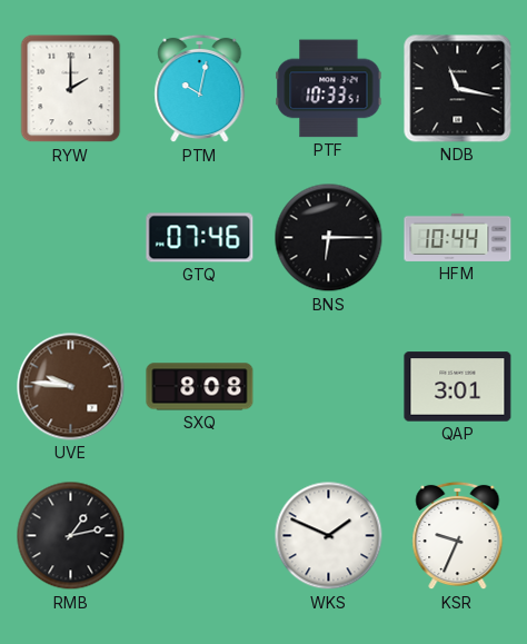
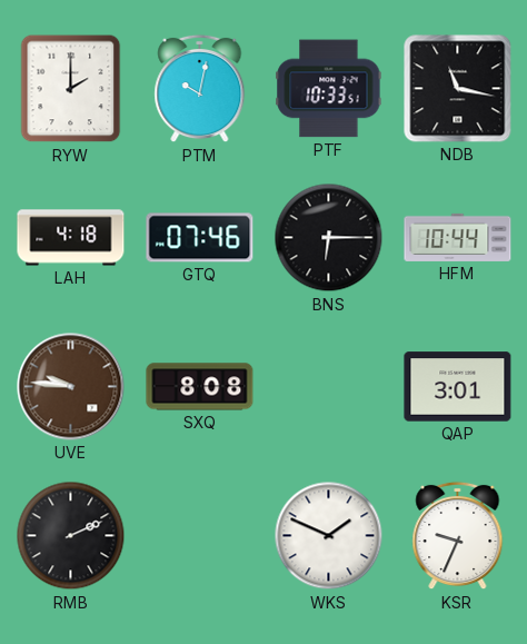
LAH: none -> 4:18 (71, 238)
RMB: 1:13 -> 2:11 (71, 536)
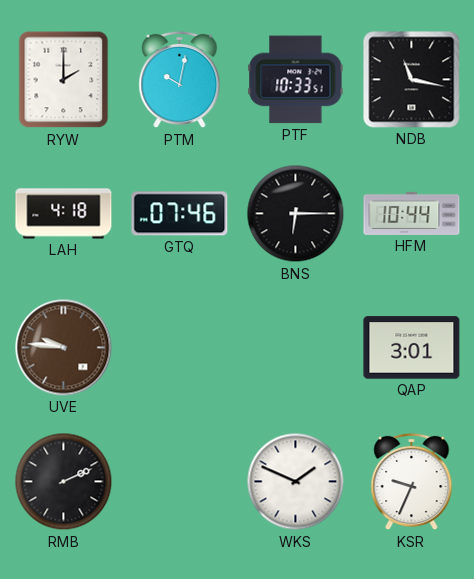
SXQ: 8:08 -> none (200, 387)
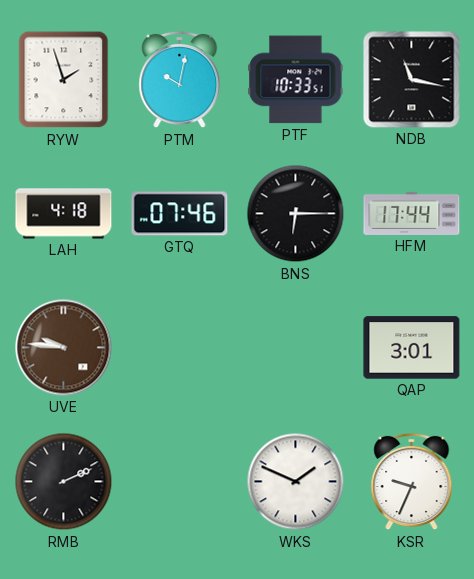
RYW: 2:00 -> 1:57 (64, 80)
HFM: 10:44 -> 17:44 (412, 213)
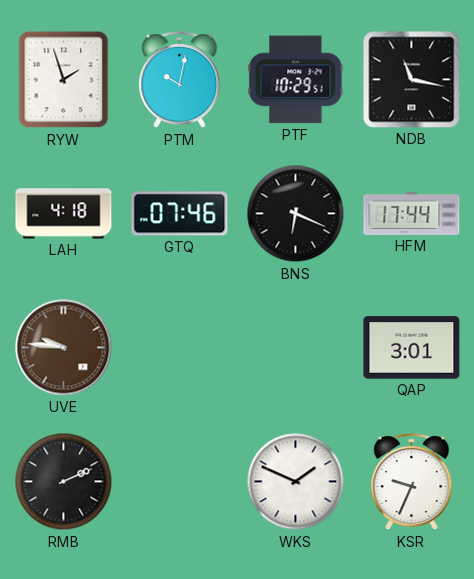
PTF: 10:33 -> 10:29 (296, 80)
BNS: 6:15 -> 6:19 (296, 214)
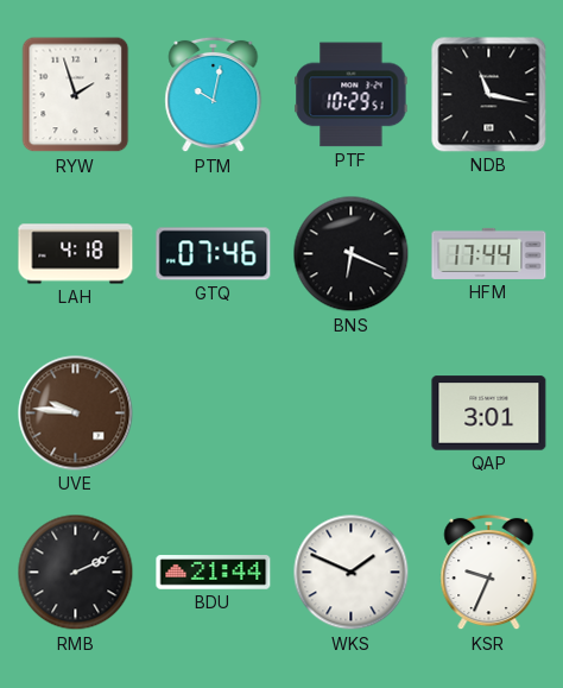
BDU: none -> 21:44 (214, 573)
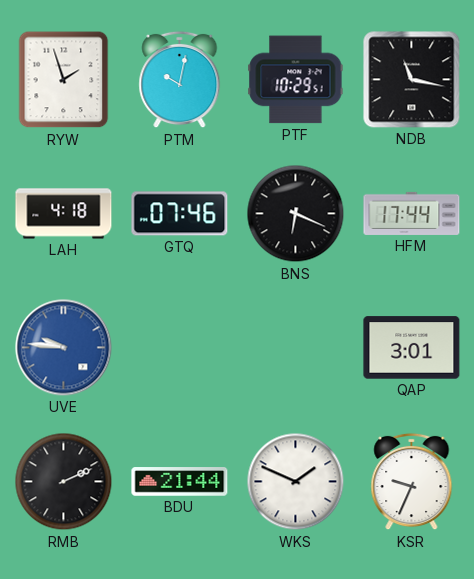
UVE dial: brown -> blue (64, 348)
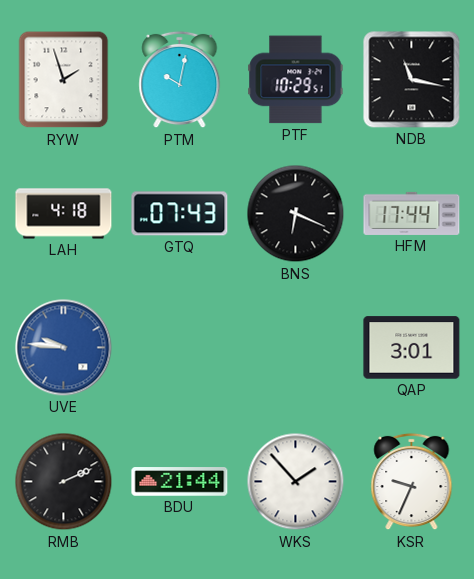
GTQ: 07:46 -> 07:43 (180, 214)
WKS: 1:49 -> 1:53 (296, 482)
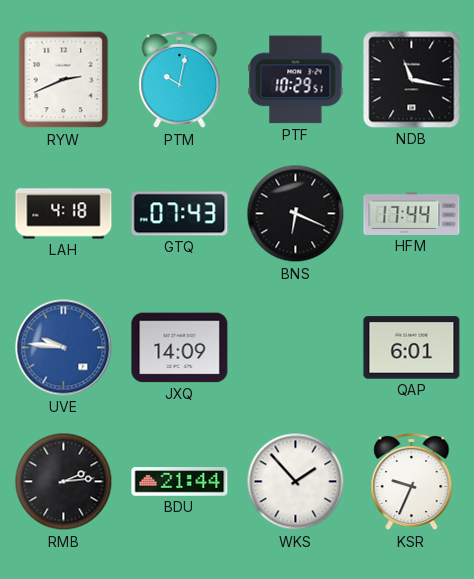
RYW: 1:57 -> 2:41 (64, 80)
JXQ: none -> 14:09 (180, 348)
QAP: 3:01 -> 6:01 (412, 348)
RMB: 2:11 -> 2:14 (64, 482)
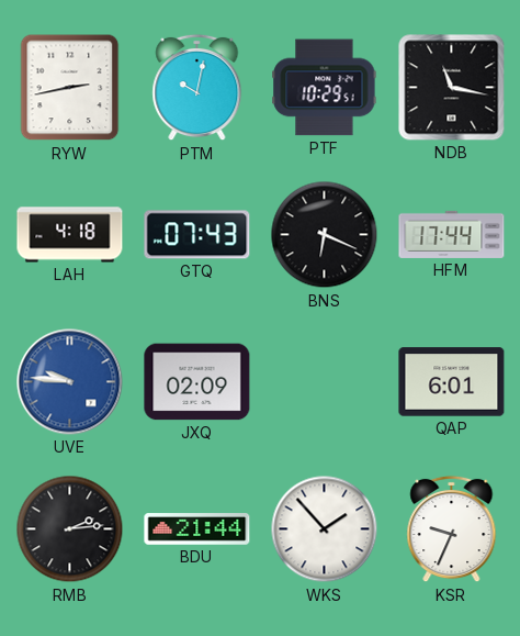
RYW: 2:41 -> 2:43 (70, 88)
JXQ: 14:09 -> 02:09 (197, 382)
